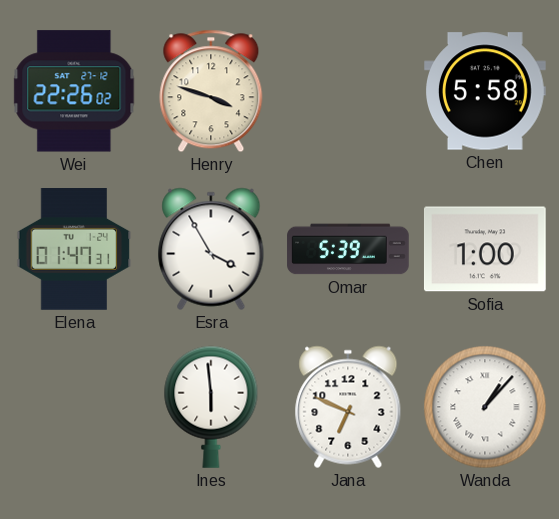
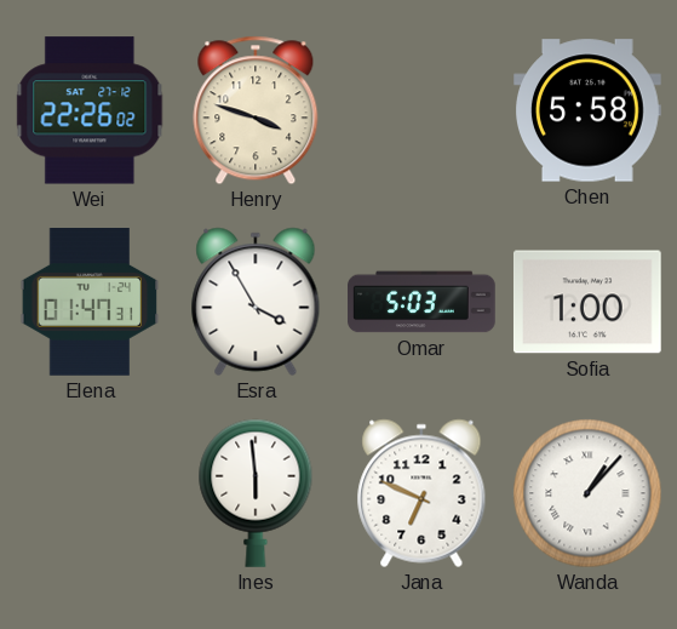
Omar: 5:39 -> 5:03 (421, 302)
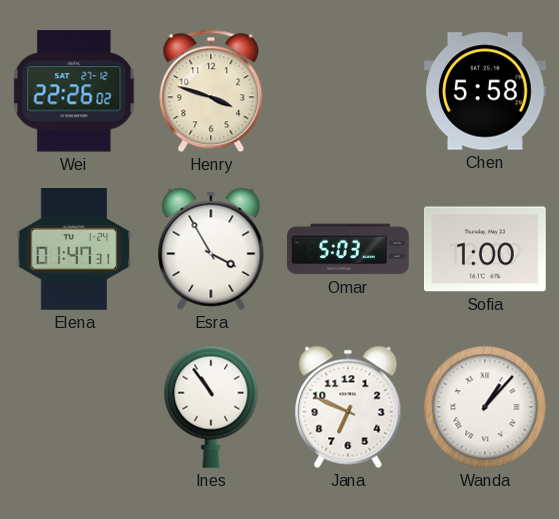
Ines: 5:59 -> 10:54 (211, 407)
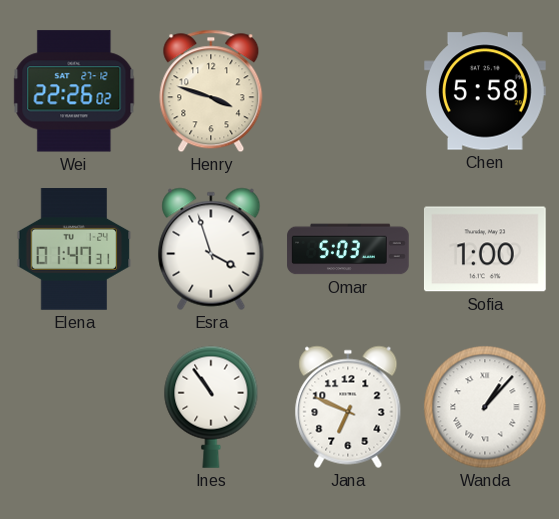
Esra: 3:55 -> 3:57 (211, 249)
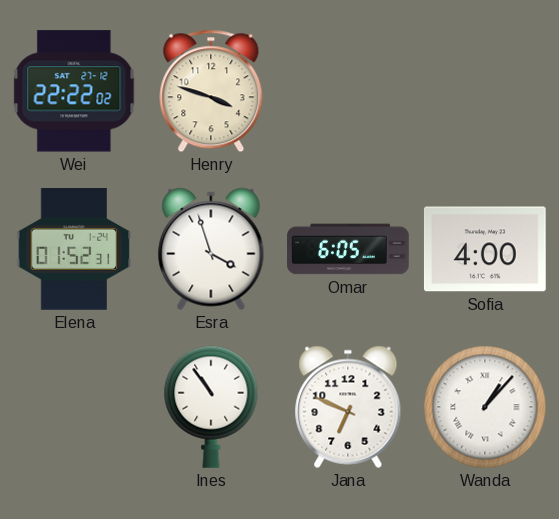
Wei: 22:26 -> 22:22 (74, 91)
Chen: 5:58 -> none (486, 91)
Elena: 01:47 -> 01:52 (74, 250)
Omar: 5:03 -> 6:05 (348, 249)
Sofia: 1:00 -> 4:00 (485, 249)
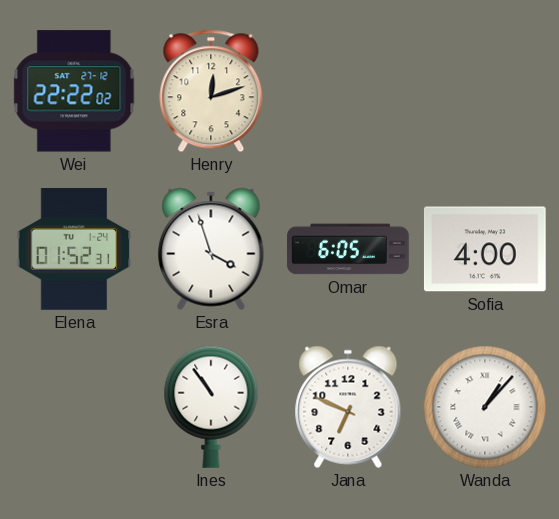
Henry: 3:48 -> 12:12 (211, 91)
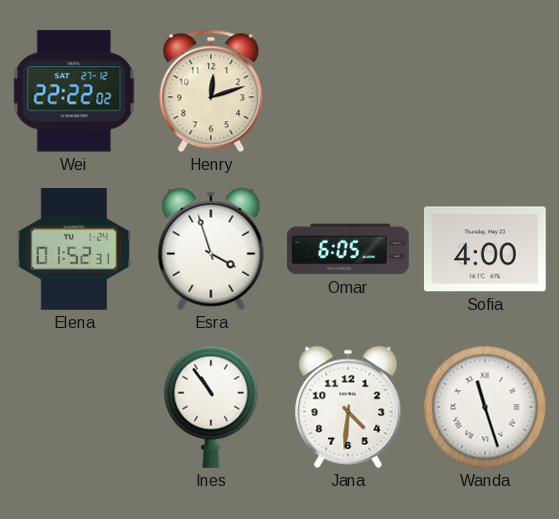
Jana: 6:49 -> 4:31 (348, 407)
Wanda: 1:07 -> 11:27 (485, 407)
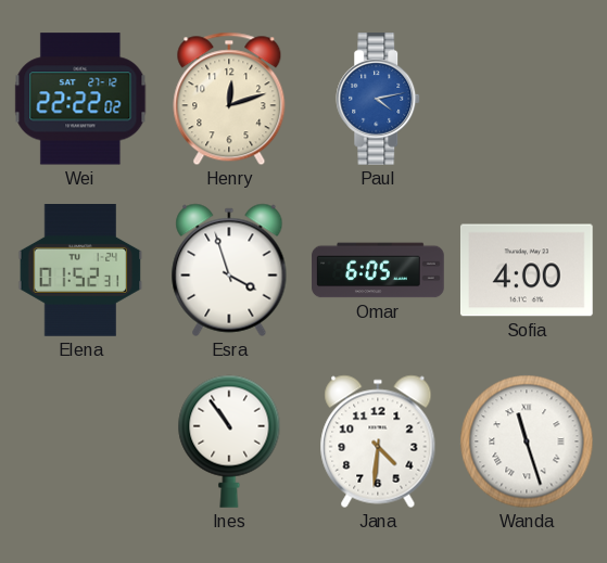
Paul: none -> 4:13 (379, 99)
